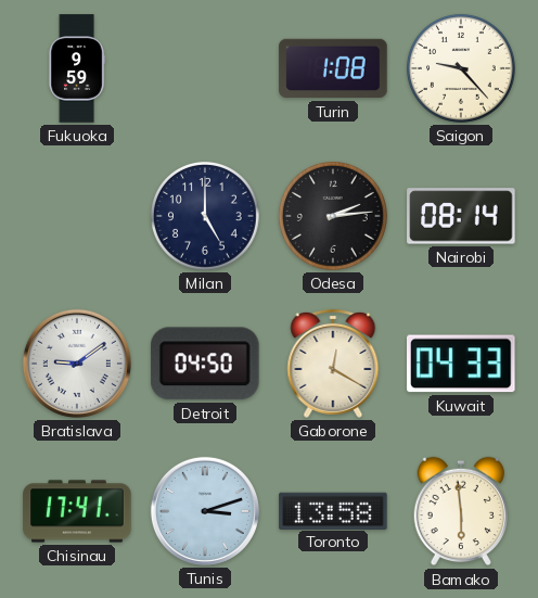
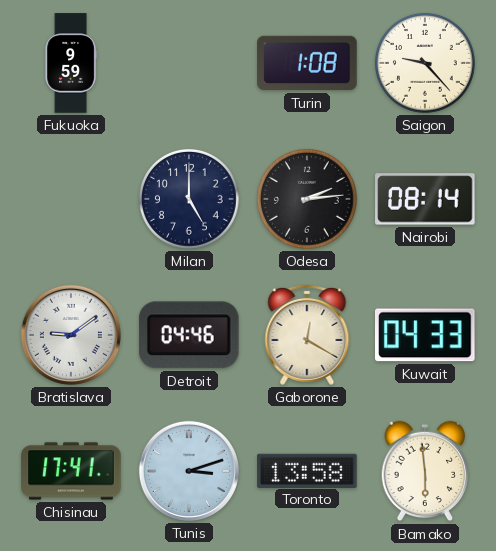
Detroit: 04:50 -> 04:46 (189, 335)
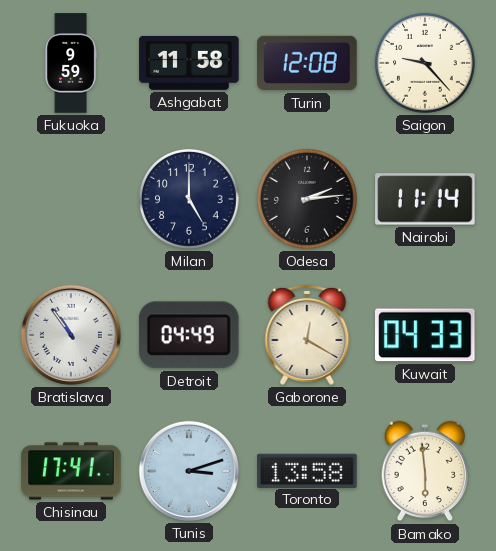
Ashgabat: none -> 11:58 (189, 63)
Turin: 1:08 -> 12:08 (307, 63)
Nairobi: 08:14 -> 11:14 (425, 199)
Bratislava: 9:09 -> 10:54 (71, 335)
Detroit: 04:46 -> 04:49 (189, 335)
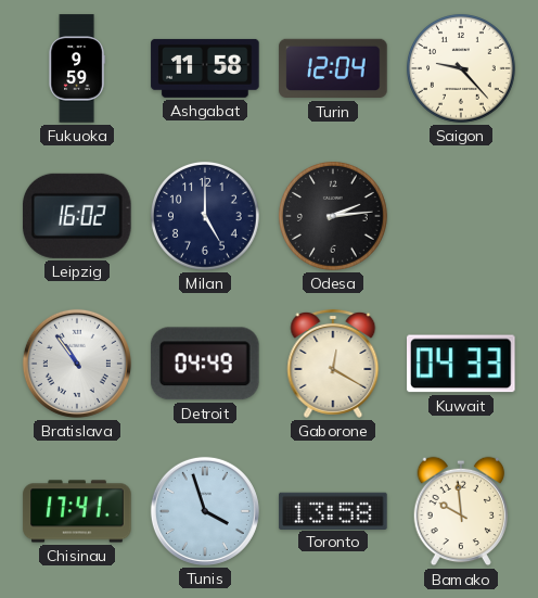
Turin: 12:08 -> 12:04 (333, 68)
Leipzig: none -> 16:02 (78, 216)
Nairobi: 11:14 -> none (425, 199)
Tunis: 3:12 -> 3:57 (205, 511)
Bamako: 5:59 -> 9:59 (461, 511)
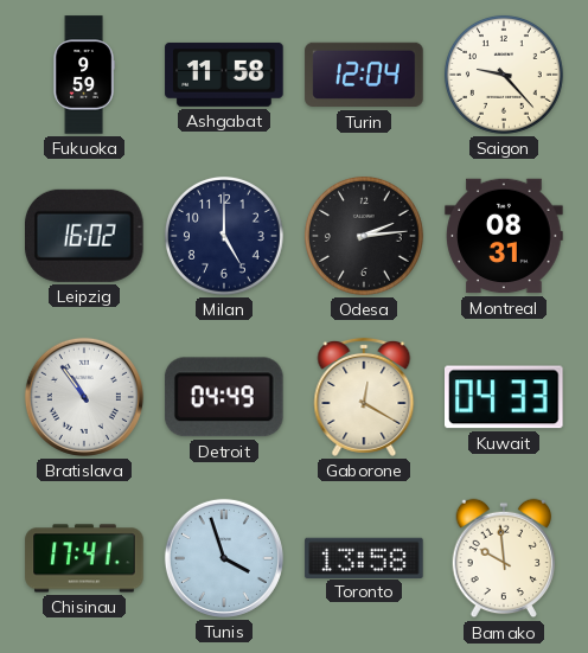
Montreal: none -> 08:31 (504, 236)
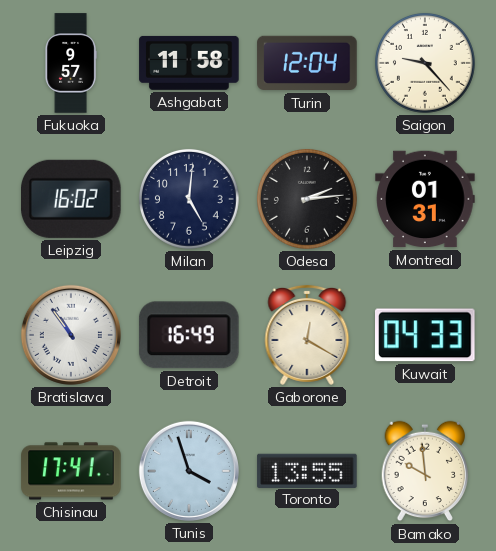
Fukuoka: 9:59 -> 9:57 (71, 63)
Milan: 5:00 -> 5:01 (189, 199)
Montreal: 08:31 -> 01:31 (425, 199)
Detroit: 04:49 -> 16:49 (189, 335)
Toronto: 13:58 -> 13:55 (307, 470)
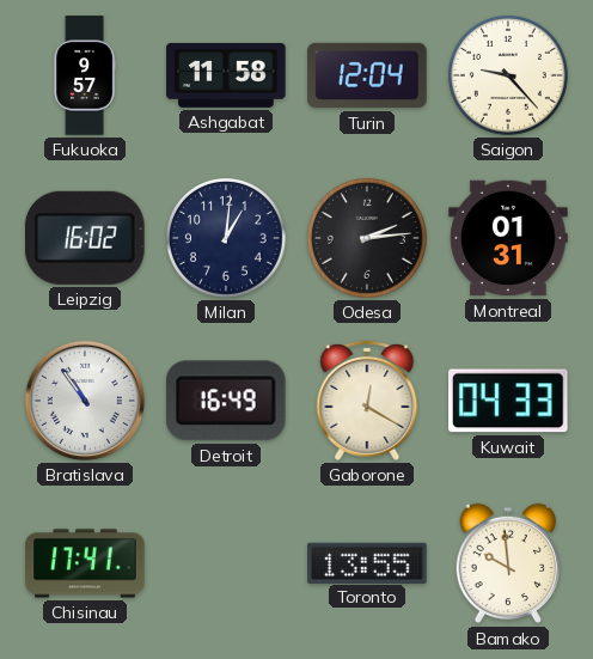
Milan: 5:01 -> 1:01 (226, 238)
Tunis: 3:57 -> none (189, 471)
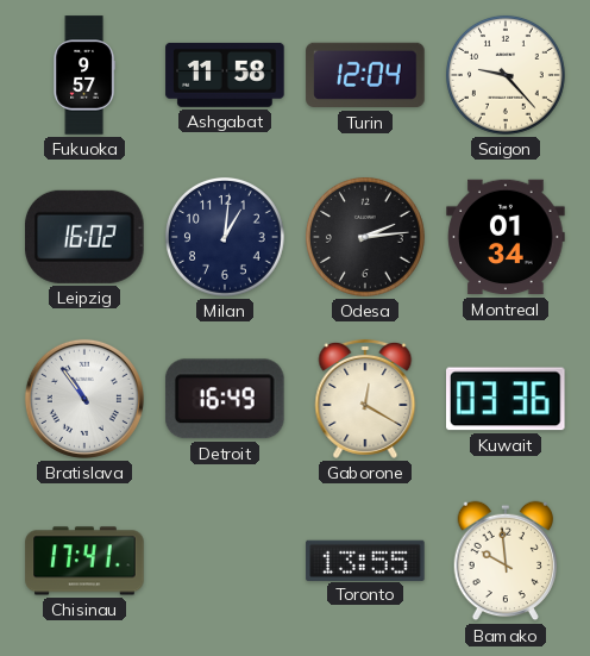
Montreal: 01:31 -> 01:34 (506, 237)
Kuwait: 04:33 -> 03:36 (507, 399)
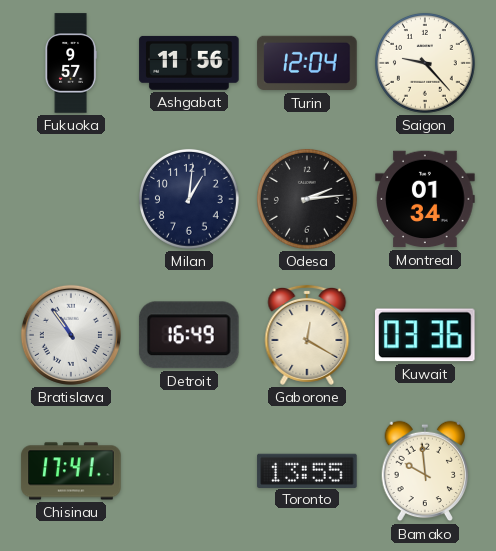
Ashgabat: 11:58 -> 11:56 (189, 63)
Leipzig: 16:02 -> none (86, 237)
